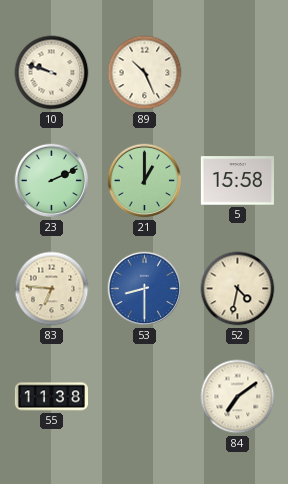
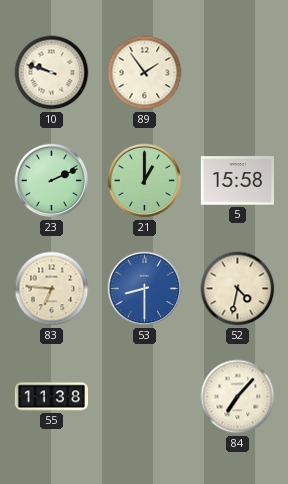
89: 10:26 -> 1:54 (145, 73)
84: 7:09 -> 7:07 (238, 397)
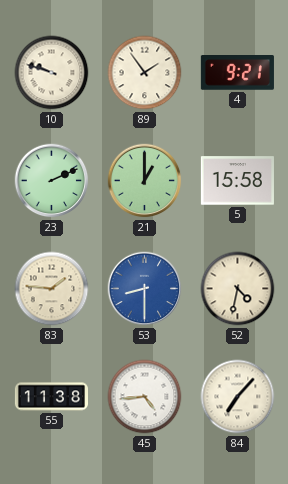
4: none -> 9:21 (237, 73)
83: 6:46 -> 1:46 (52, 289)
45: none -> 4:44 (145, 397)
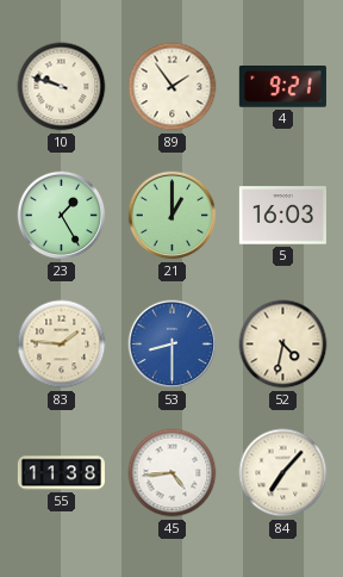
23: 2:11 -> 1:25 (62, 216)
5: 15:58 -> 16:03 (282, 216)
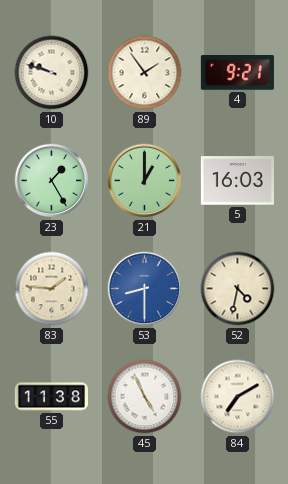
45: 4:44 -> 4:56 (145, 397)
84: 7:07 -> 7:10 (238, 397)
